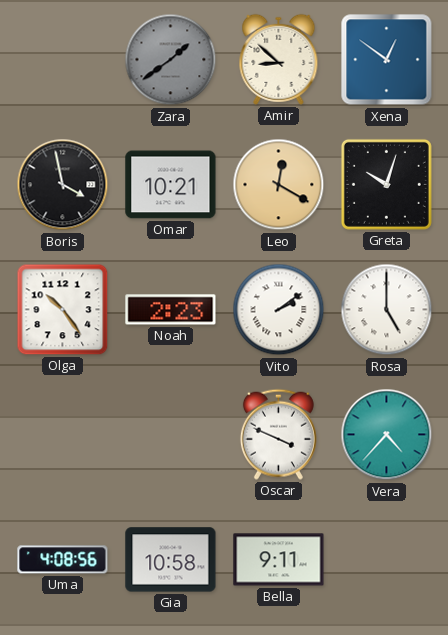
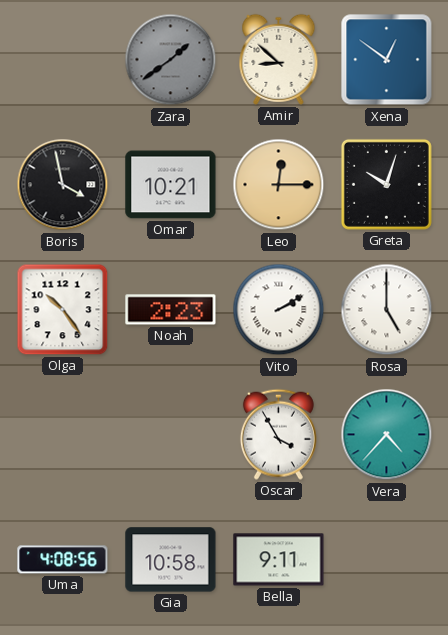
Leo: 12:20 -> 12:15 (279, 185)
Vito: 2:09 -> 2:10 (279, 310)
Oscar: 3:49 -> 3:55 (278, 434)
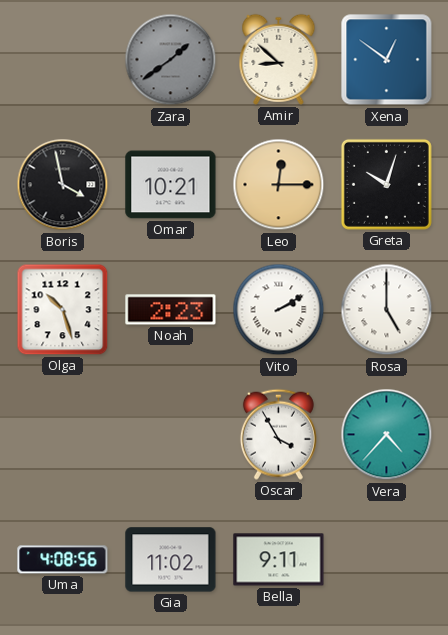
Olga: 10:24 -> 10:27 (63, 310)
Gia: 10:58 -> 11:02 (171, 560)
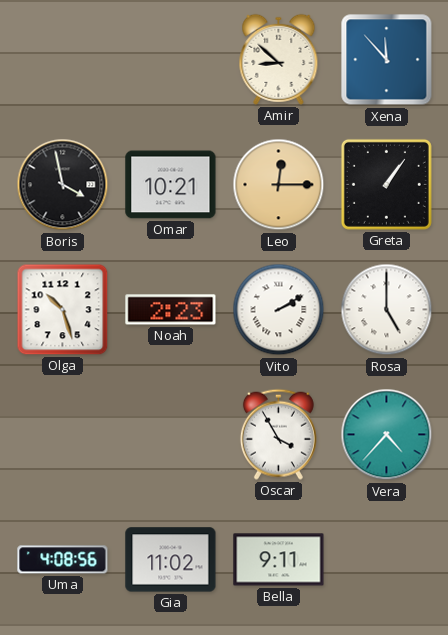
Zara: 1:39 -> none (171, 60)
Xena: 12:51 -> 11:53 (387, 60)
Greta: 10:03 -> 1:06 (386, 184)
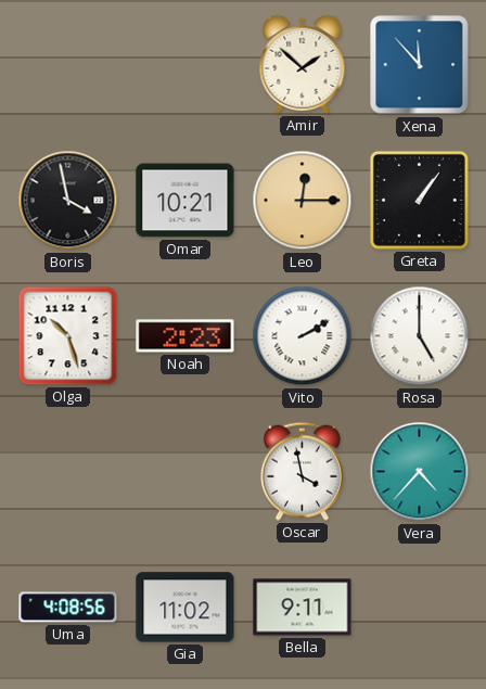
Amir: 8:52 -> 1:52 (303, 64)
Oscar: 3:55 -> 3:58 (302, 471)
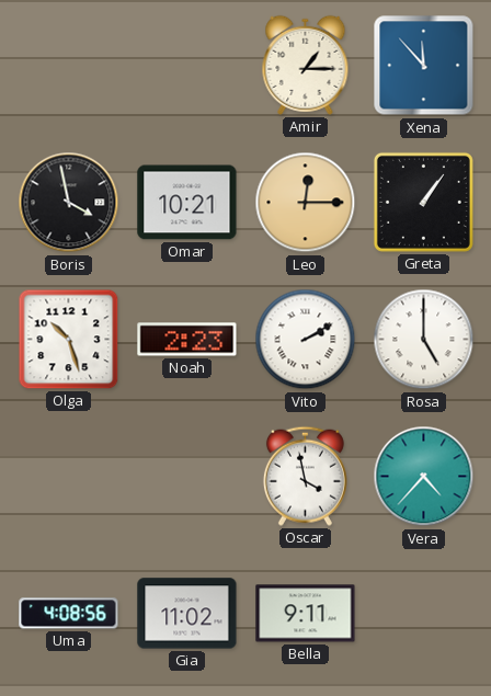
Amir: 1:52 -> 1:15 (306, 65)
